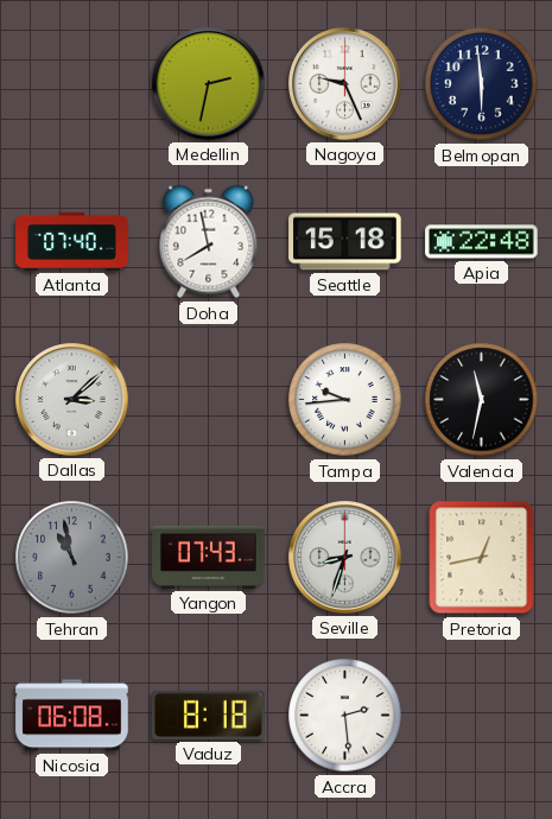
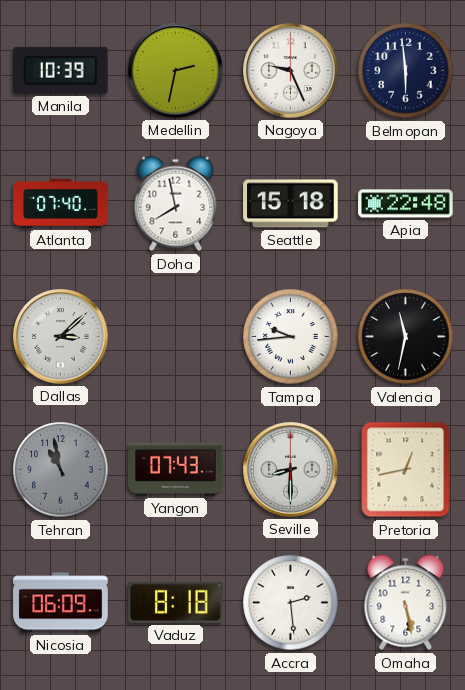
Manila: none -> 10:39 (61, 70)
Seville: 8:33 -> 8:30 (291, 470)
Nicosia: 06:08 -> 06:09 (61, 603)
Omaha: none -> 5:28 (406, 603)
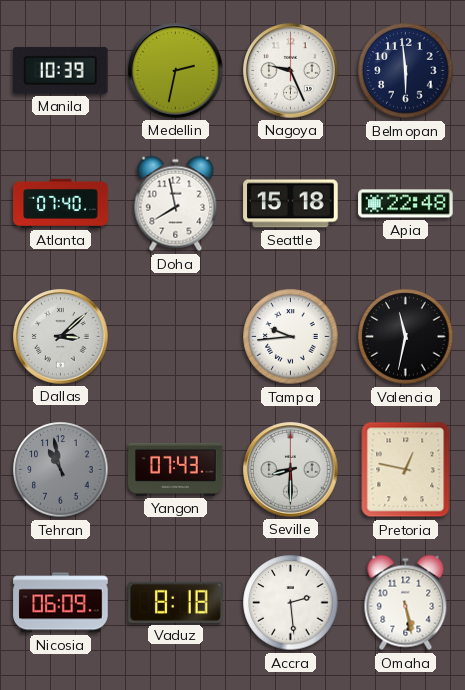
Pretoria: 12:43 -> 12:47 (406, 470)
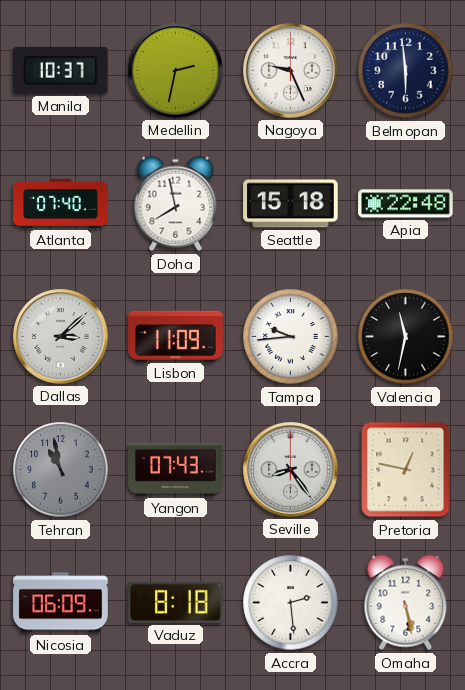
Manila: 10:39 -> 10:37 (61, 70)
Lisbon: none -> 11:09 (176, 336)
Seville: 8:30 -> 8:24 (291, 470)
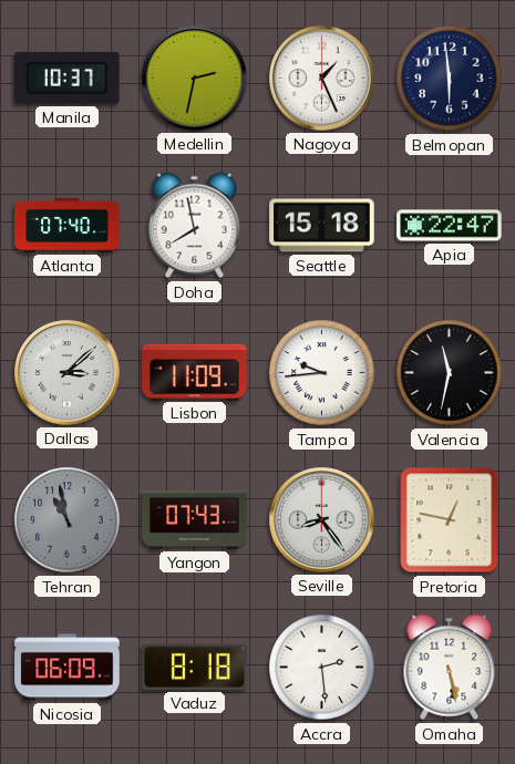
Nagoya: 9:26 -> 1:26 (322, 79)
Apia: 22:48 -> 22:47 (450, 226)
